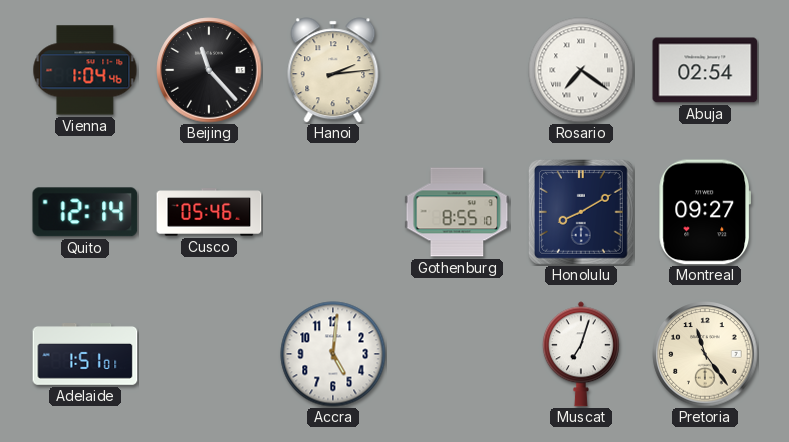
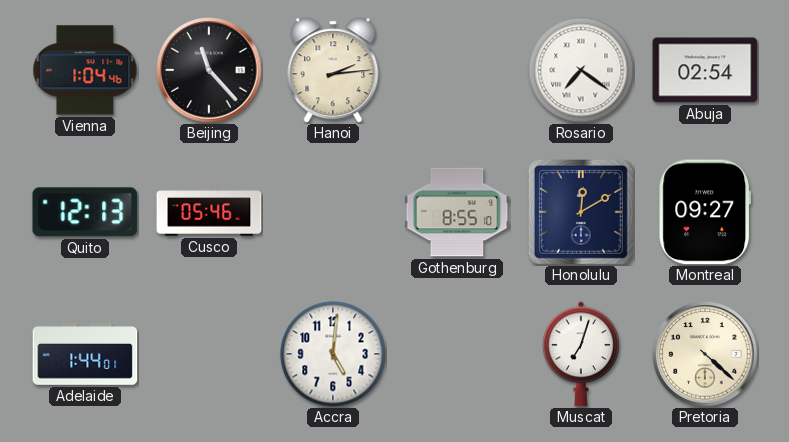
Quito: 12:14 -> 12:13 (85, 212)
Honolulu: 8:10 -> 12:10 (581, 212)
Adelaide: 1:51 -> 1:44 (85, 355)
Pretoria: 11:24 -> 4:22 (705, 354)
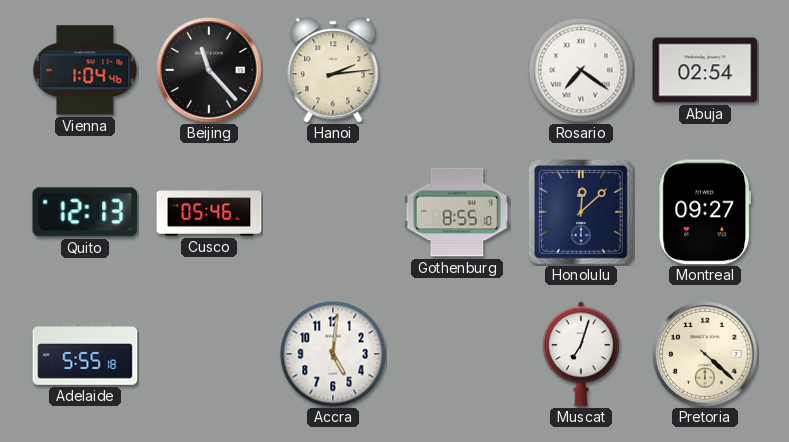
Honolulu: 12:10 -> 12:08 (581, 212)
Adelaide: 1:44 -> 5:55 (85, 355)
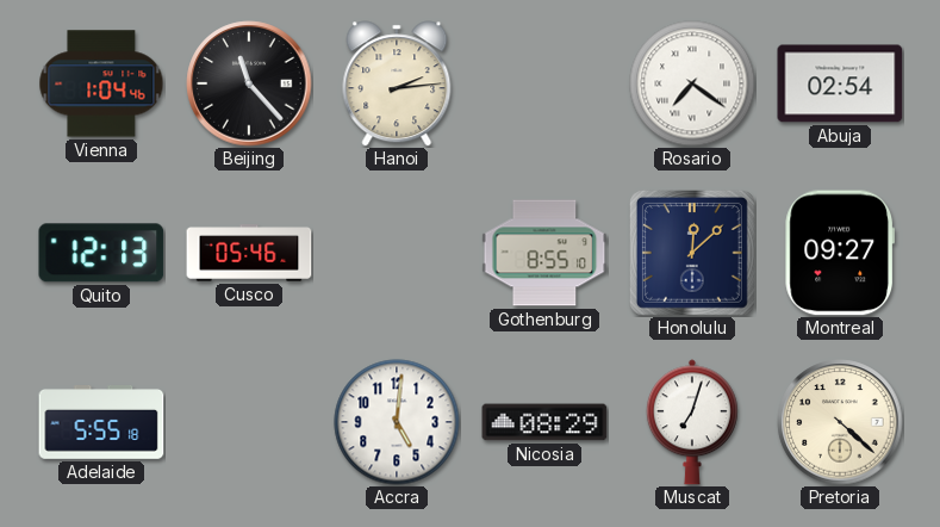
Nicosia: none -> 08:29 (544, 422)
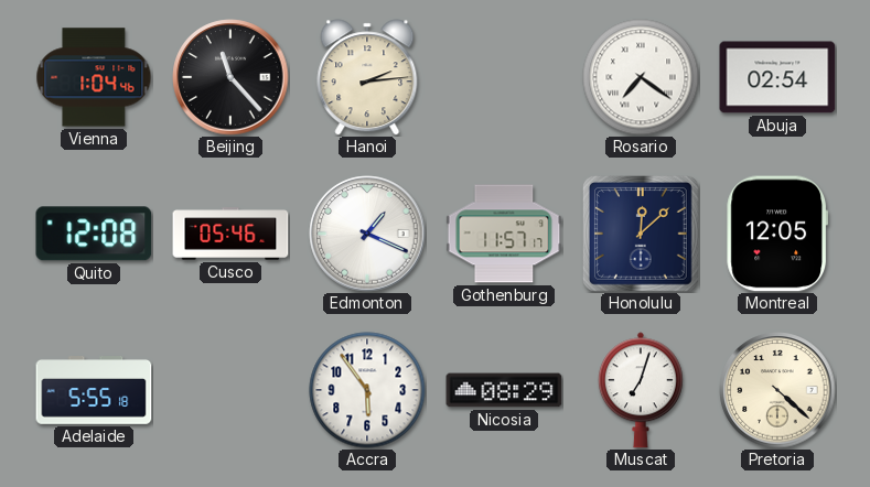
Quito: 12:13 -> 12:08 (94, 234)
Edmonton: none -> 1:19 (367, 234)
Gothenburg: 8:55 -> 11:57 (504, 234)
Montreal: 09:27 -> 12:05 (776, 234)
Accra: 5:01 -> 5:54 (367, 390)
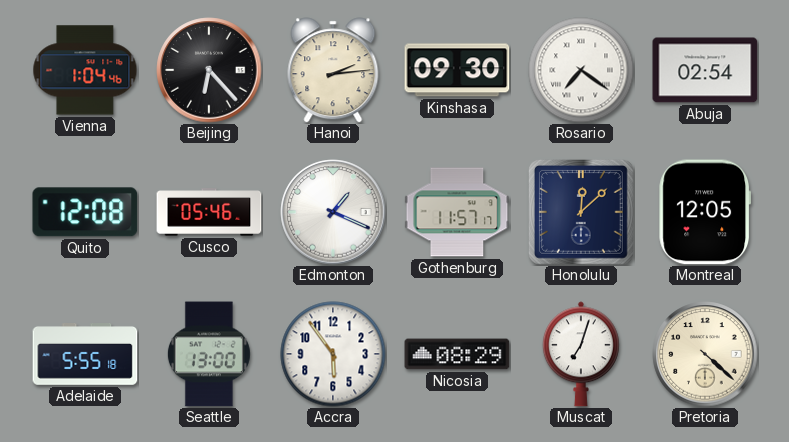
Beijing: 11:23 -> 6:23 (209, 70)
Kinshasa: none -> 09:30 (457, 70)
Seattle: none -> 13:00 (209, 354)
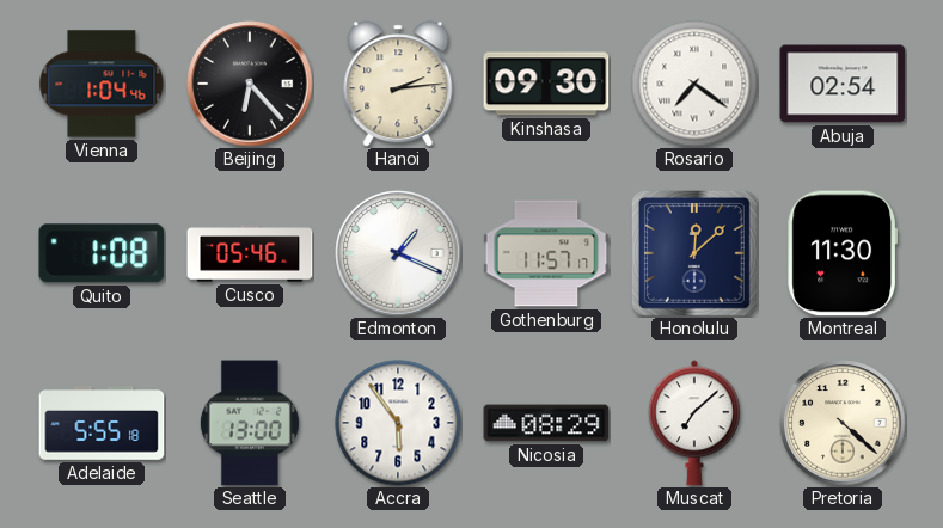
Quito: 12:08 -> 1:08 (102, 253)
Montreal: 12:05 -> 11:30 (841, 253)
Muscat: 7:03 -> 7:08 (694, 423)
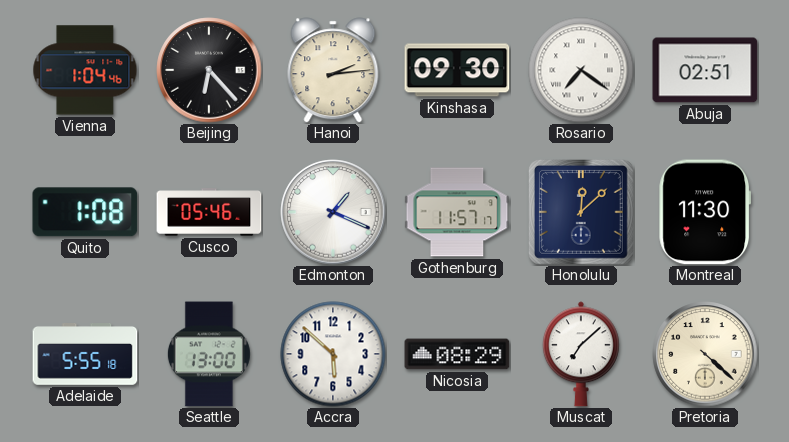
Abuja: 02:54 -> 02:51 (705, 70)
Accra: 5:54 -> 5:52 (333, 354)
